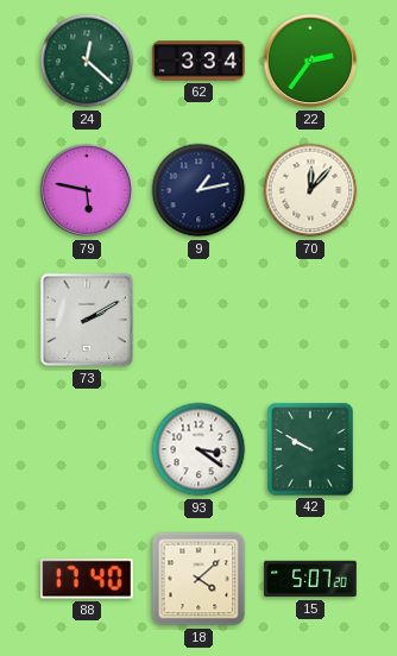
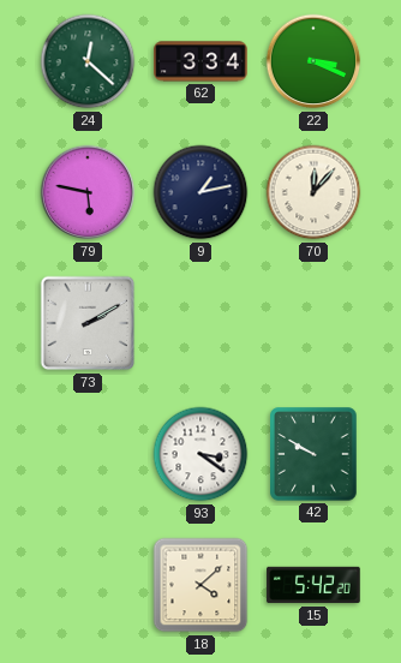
22: 2:36 -> 3:19 (313, 61)
88: 17:40 -> none (88, 579)
15: 5:07 -> 5:42 (313, 585)
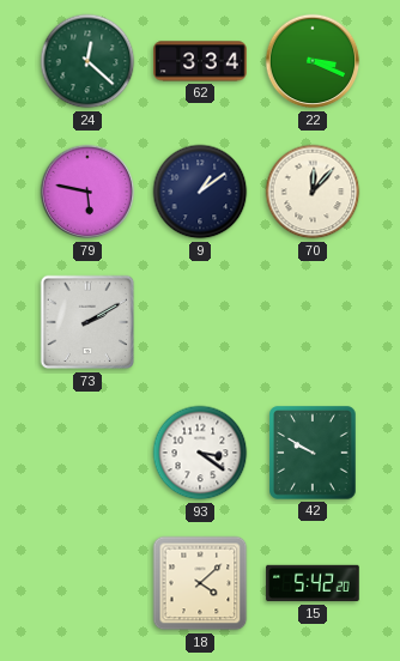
9: 1:13 -> 1:09 (200, 192)
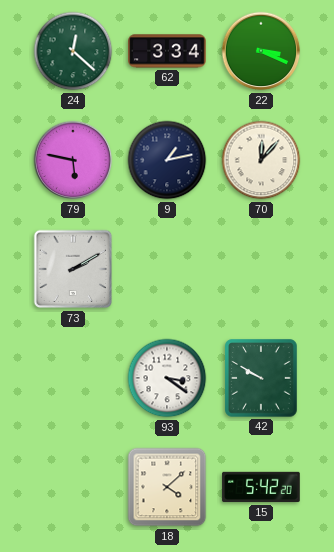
9: 1:09 -> 1:13 (167, 160)
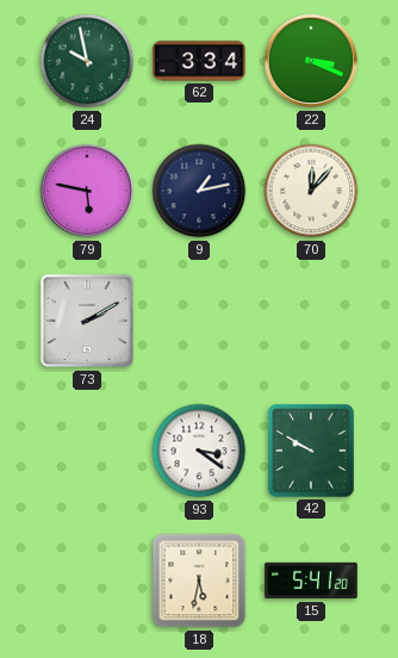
24: 12:22 -> 9:58 (87, 61)
18: 4:08 -> 5:32 (199, 581)
15: 5:42 -> 5:41 (311, 581)
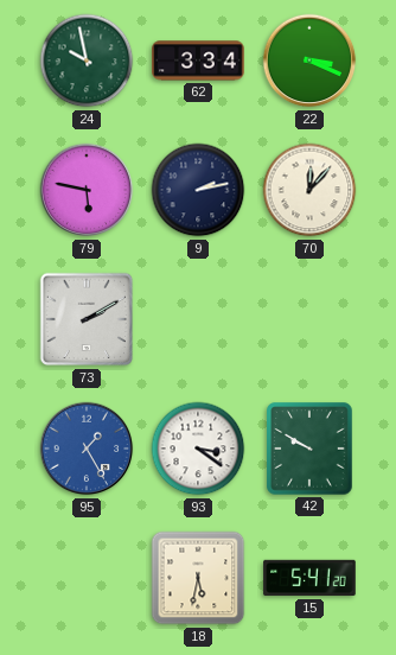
9: 1:13 -> 2:13 (198, 190)
95: none -> 1:25 (87, 449)
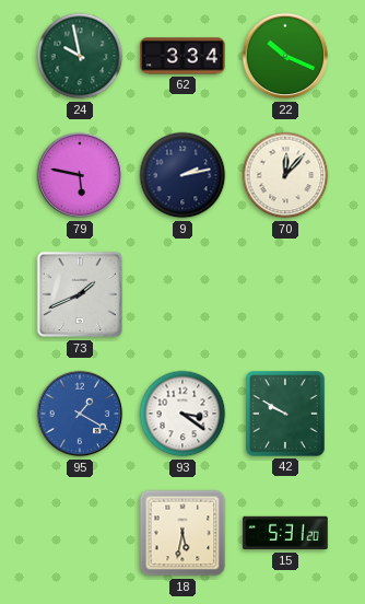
22: 3:19 -> 10:19 (285, 56)
73: 2:10 -> 1:41 (80, 294)
95: 1:25 -> 1:20 (80, 414)
15: 5:41 -> 5:31 (285, 533)
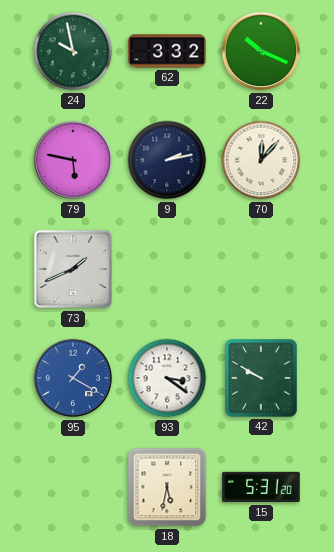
62: 3:34 -> 3:32 (167, 51)
